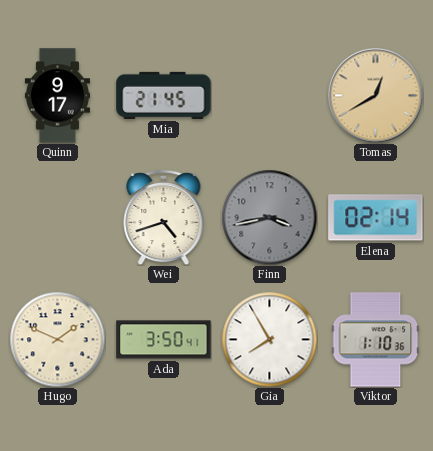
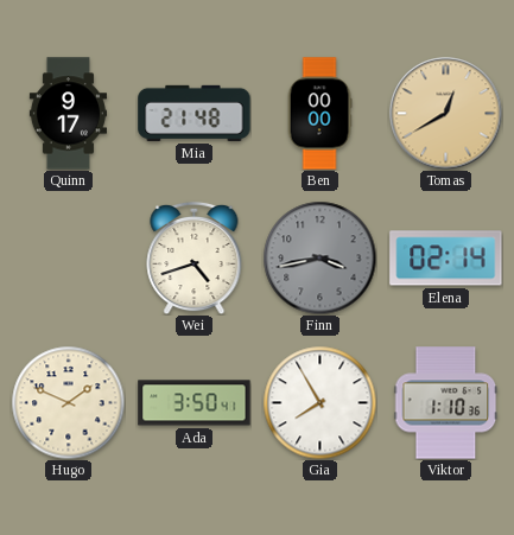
Mia: 21:45 -> 21:48 (195, 113)
Ben: none -> 00:00 (319, 114)
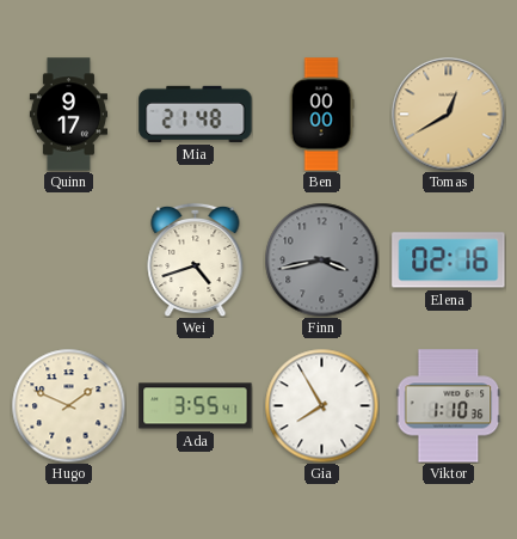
Elena: 02:14 -> 02:16 (449, 261)
Ada: 3:50 -> 3:55 (196, 406)
